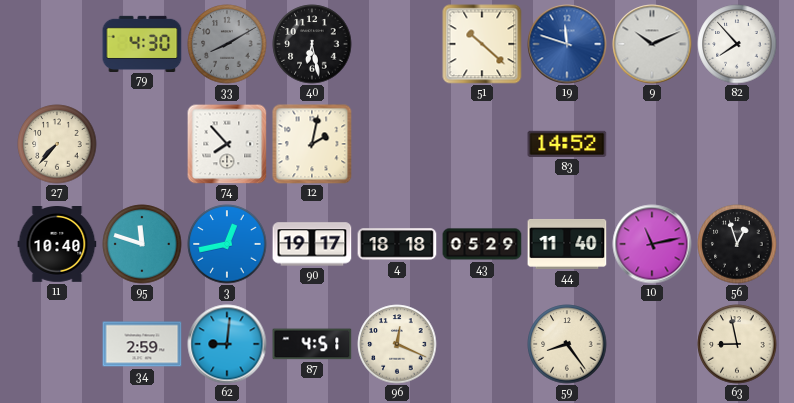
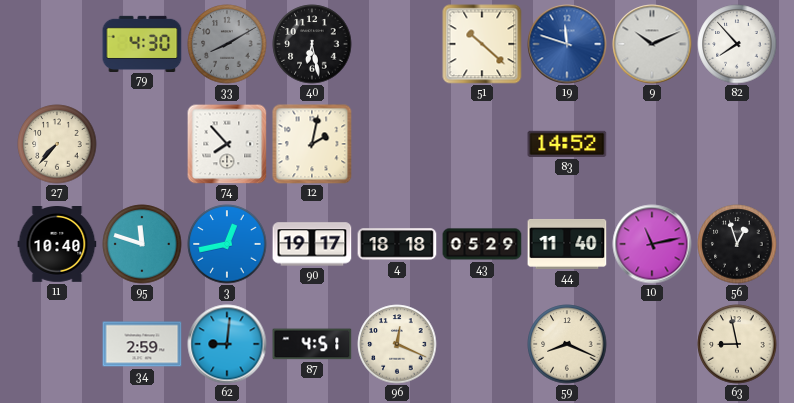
59: 8:24 -> 8:19 (567, 344)
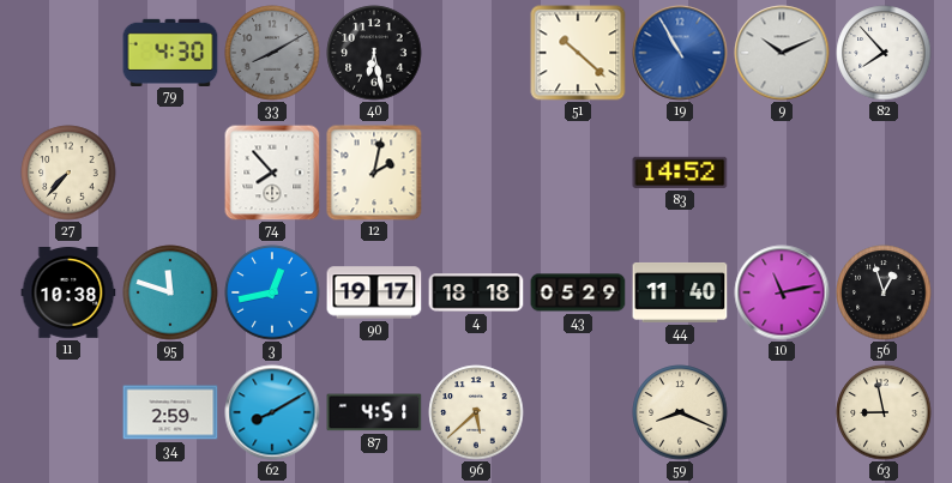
19: 11:48 -> 10:55 (680, 53)
11: 10:40 -> 10:38 (68, 294)
62: 9:01 -> 8:10 (272, 412)
96: 12:19 -> 5:38 (476, 412)
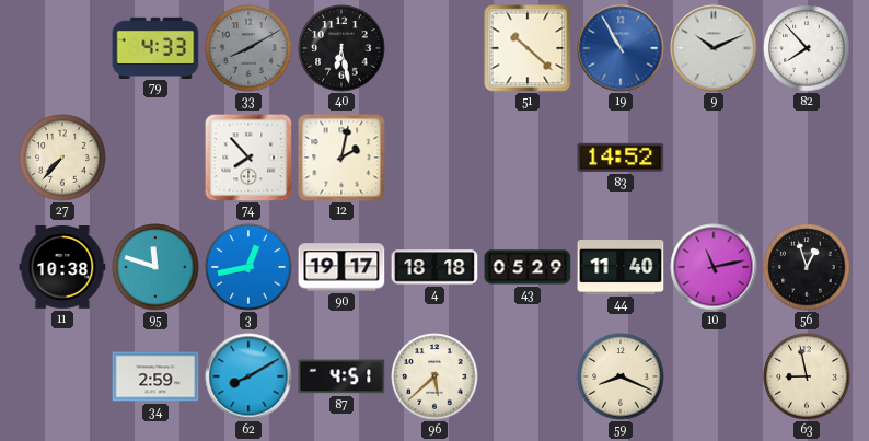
79: 4:30 -> 4:33 (155, 47)
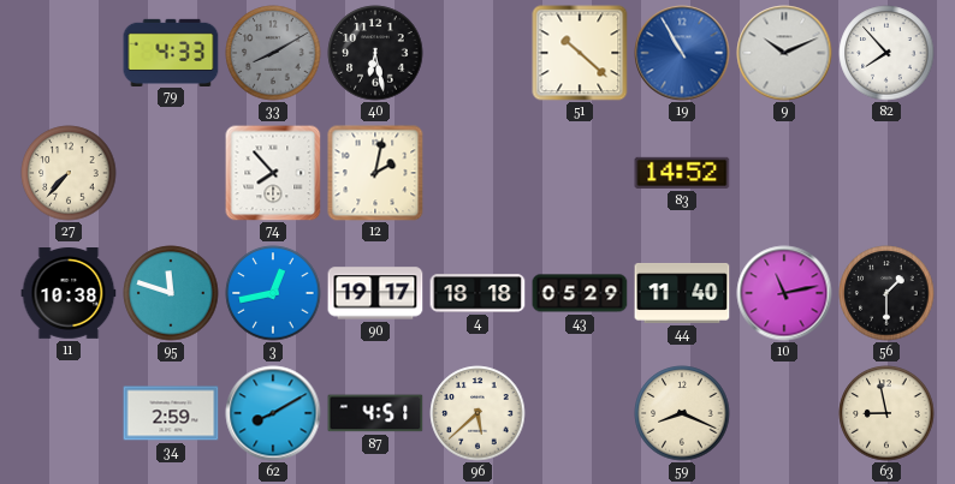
56: 12:57 -> 1:30 (886, 293)
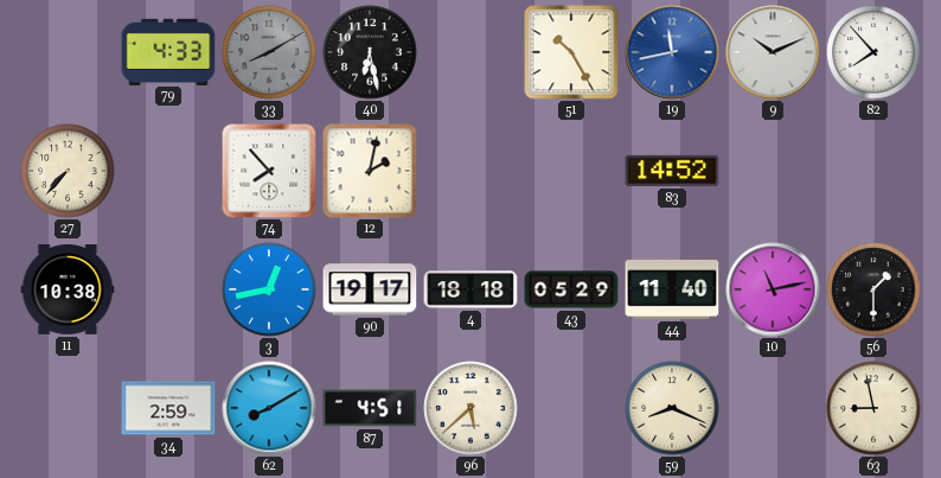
51: 10:22 -> 10:25 (571, 52)
19: 10:55 -> 11:43 (672, 52)
95: 11:48 -> none (171, 293)
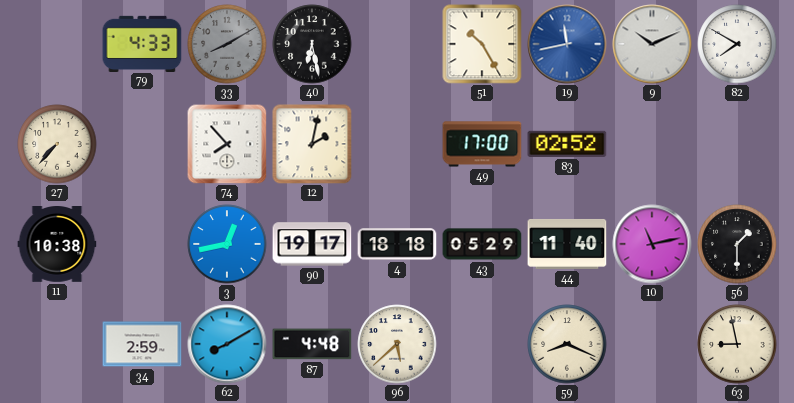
82: 7:53 -> 7:50 (737, 44)
49: none -> 17:00 (482, 144)
83: 14:52 -> 02:52 (567, 144)
87: 4:51 -> 4:48 (312, 344)
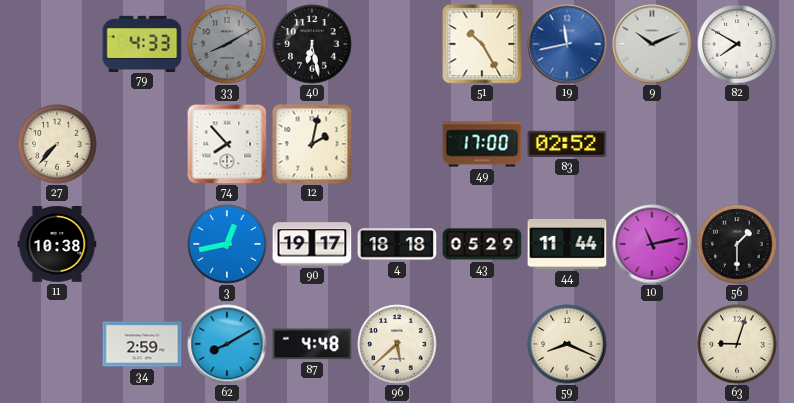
44: 11:40 -> 11:44 (567, 244)
63: 8:58 -> 9:03 (737, 344)
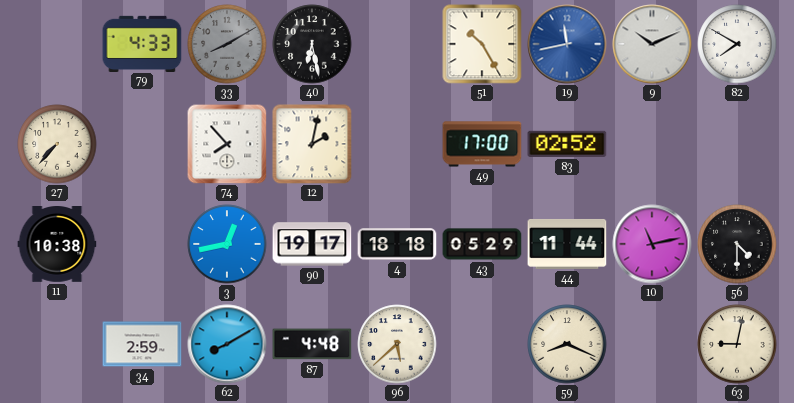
56: 1:30 -> 4:30 (737, 244)
63: 9:03 -> 9:02 (737, 344)
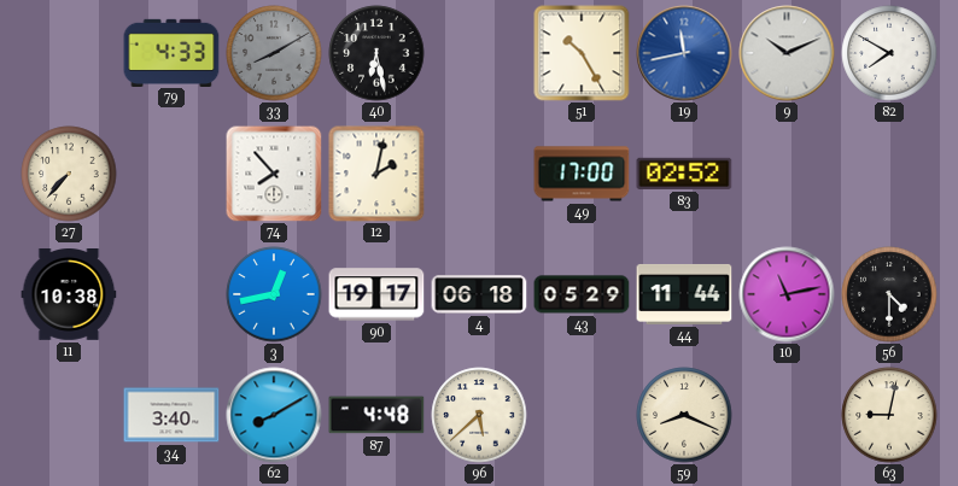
4: 18:18 -> 06:18 (479, 294)
34: 2:59 -> 3:40 (171, 415)
